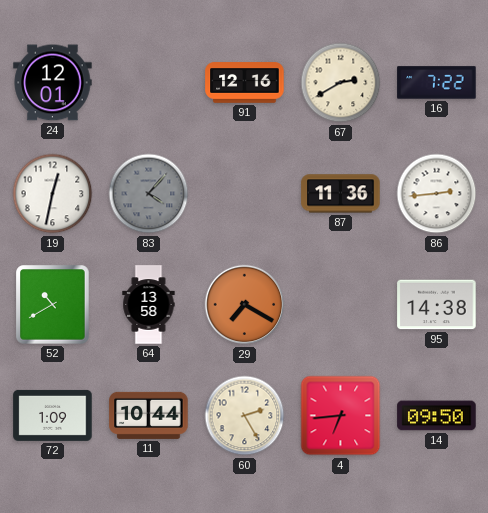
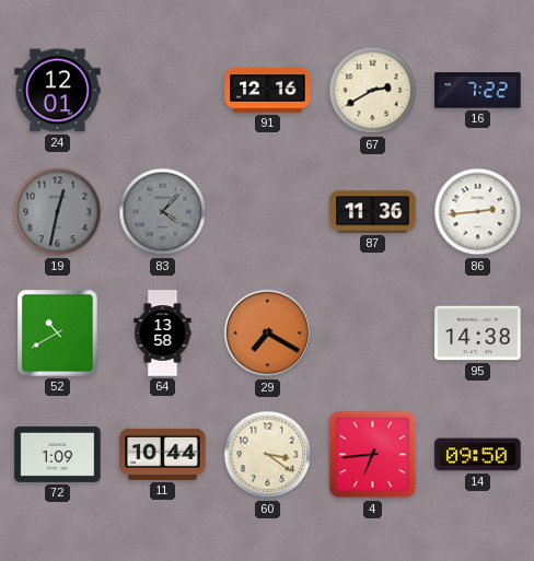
19 dial: white -> grey (58, 212)
60: 2:25 -> 3:21 (268, 455)
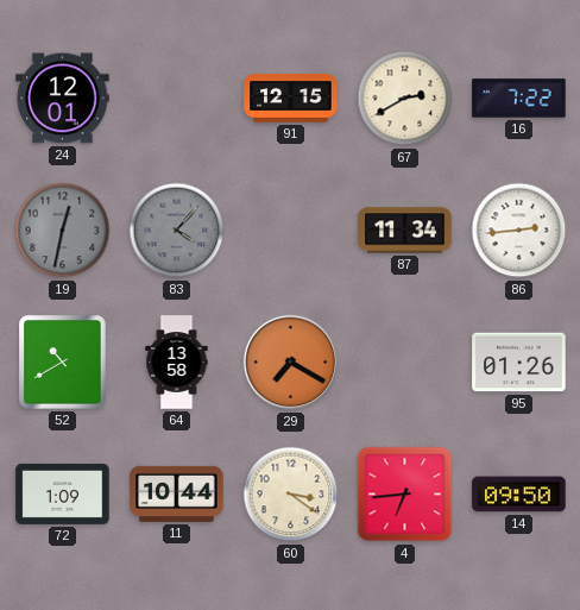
91: 12:16 -> 12:15 (291, 99)
87: 11:36 -> 11:34 (405, 231)
95: 14:38 -> 01:26 (519, 363)
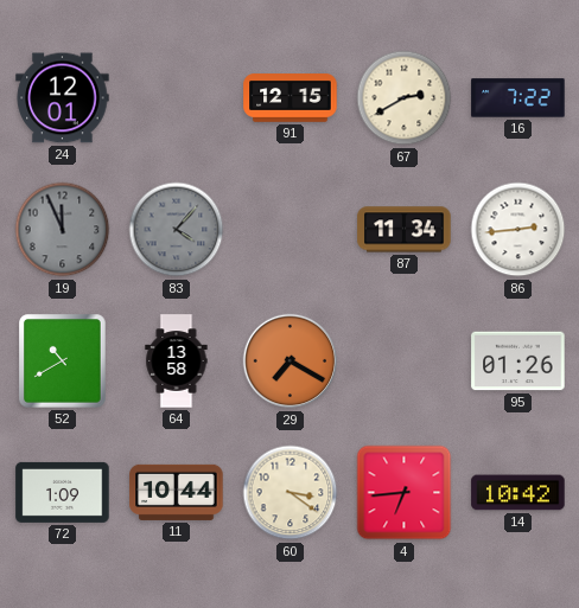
19: 12:32 -> 11:56 (63, 230)
14: 09:50 -> 10:42 (518, 493)
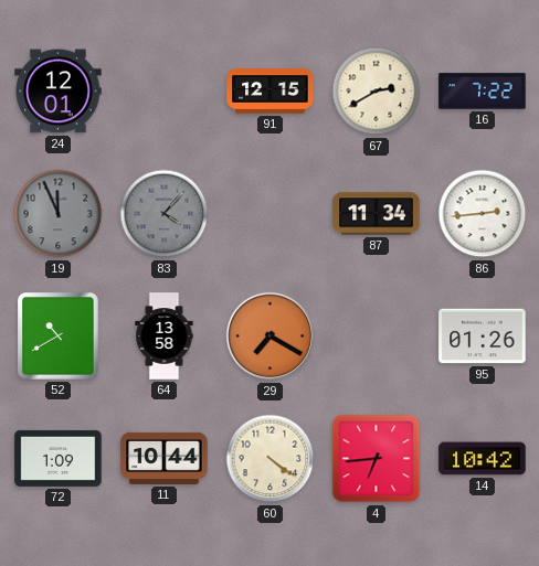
60: 3:21 -> 4:21 (271, 459)
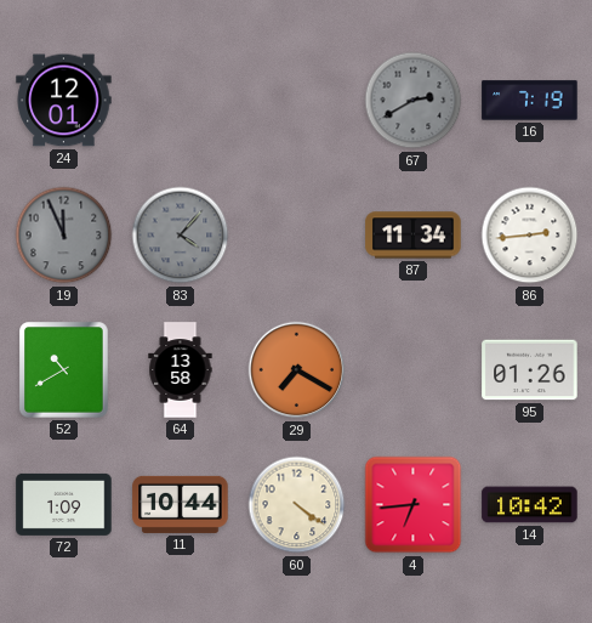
91: 12:15 -> none (271, 92)
67 dial: cream -> grey (414, 101)
16: 7:22 -> 7:19 (530, 101)
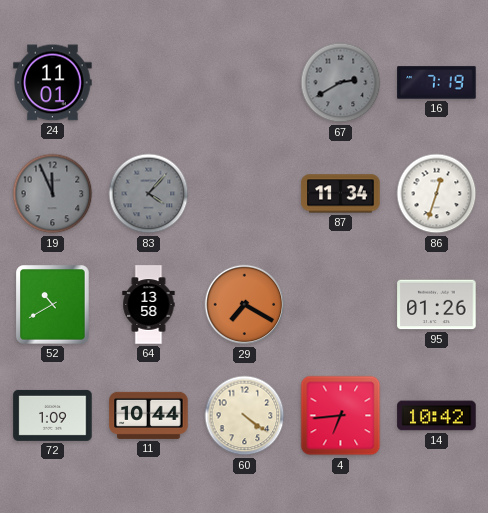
24: 12:01 -> 11:01 (53, 83)
86: 2:44 -> 12:33 (437, 194)
